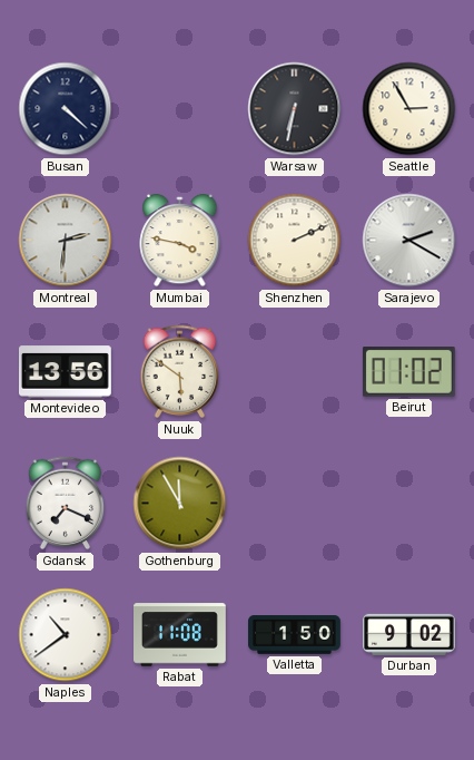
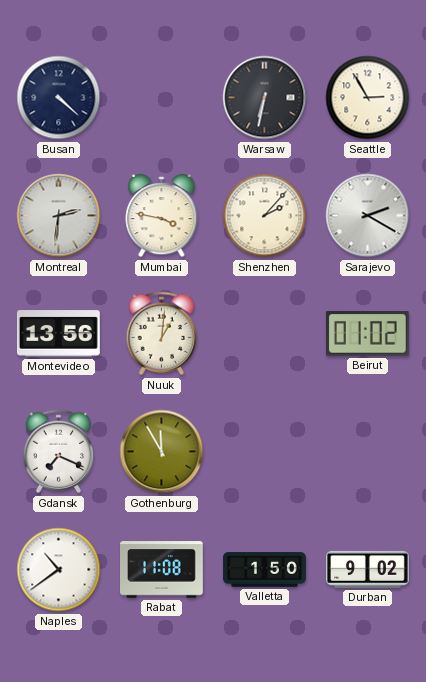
Shenzhen: 2:11 -> 2:07 (265, 216)
Nuuk: 5:51 -> 1:01 (162, 334)
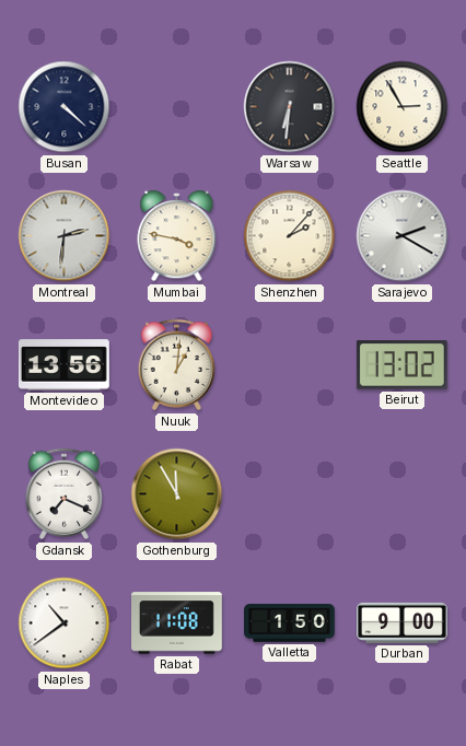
Warsaw: 6:32 -> 6:31 (290, 107)
Beirut: 01:02 -> 13:02 (401, 365)
Durban: 9:02 -> 9:00 (403, 622)
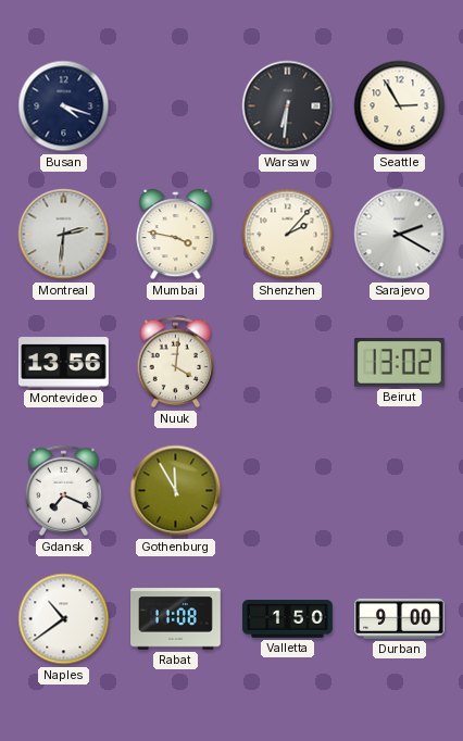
Busan: 4:22 -> 4:18 (64, 106)
Nuuk: 1:01 -> 4:01 (176, 363)
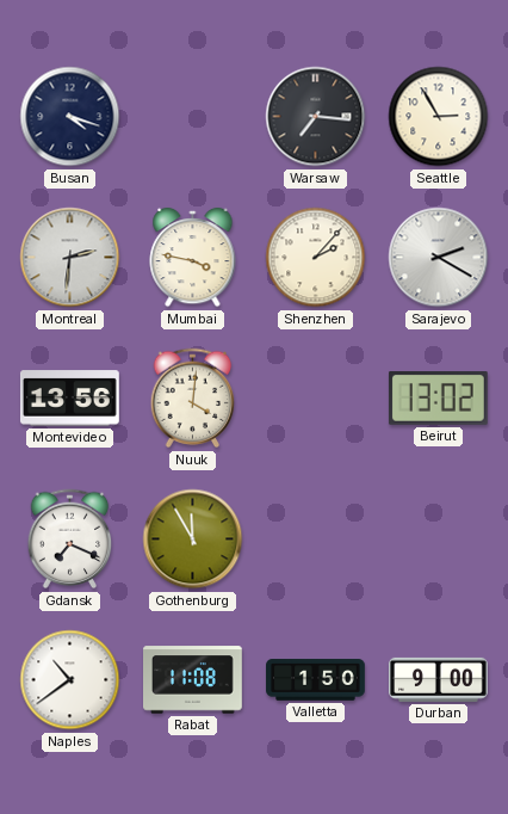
Warsaw: 6:31 -> 7:16 (316, 117)
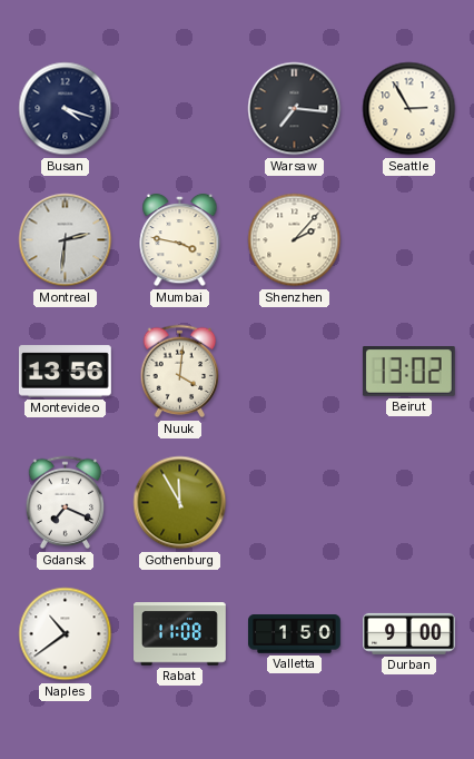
Sarajevo: 2:20 -> none (439, 258)
